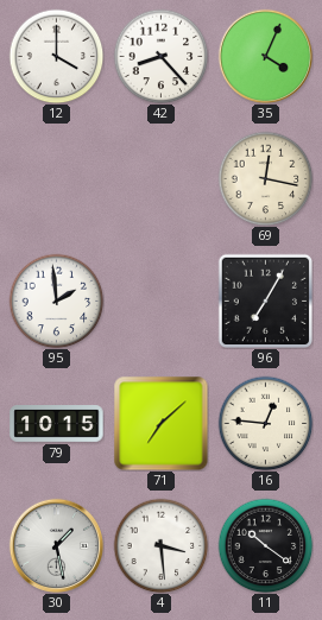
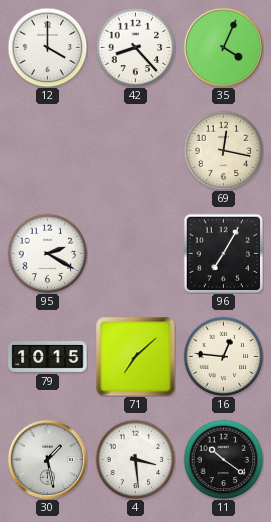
95: 1:59 -> 2:20 (47, 253)
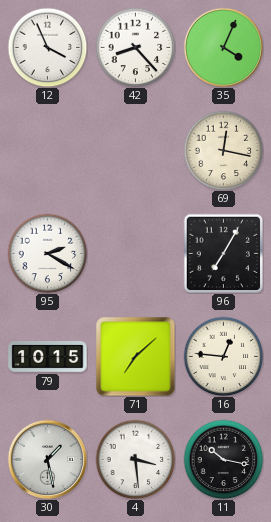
12: 4:00 -> 3:56 (47, 47)
11: 10:21 -> 10:17 (223, 459)
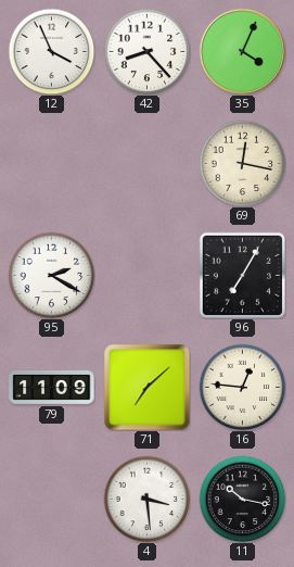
79: 10:15 -> 11:09 (52, 388)
30: 1:28 -> none (47, 459)
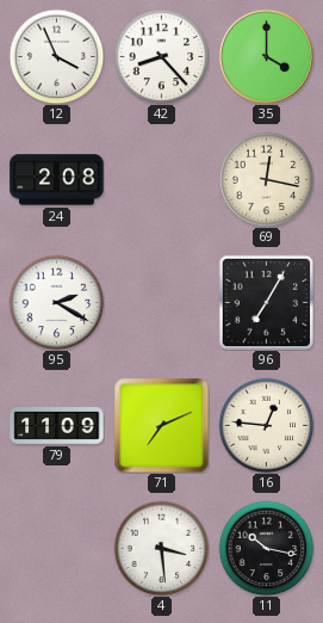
35: 4:04 -> 4:00 (266, 56)
24: none -> 2:08 (57, 180)
71: 7:08 -> 7:11 (161, 425)
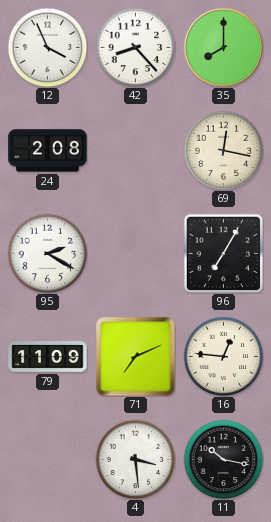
35: 4:00 -> 8:00 (223, 47)
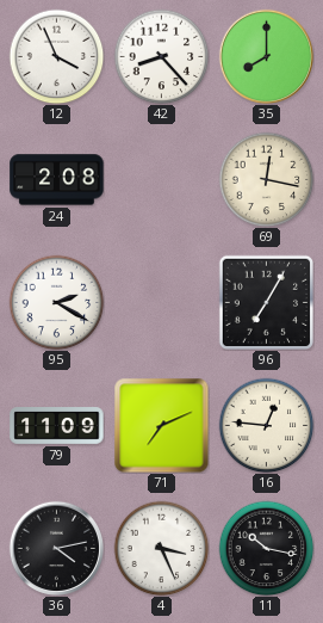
36: none -> 4:13 (56, 548)
4: 3:29 -> 3:26 (161, 548)
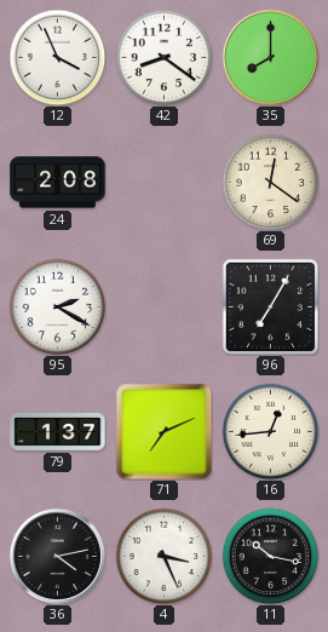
42: 8:23 -> 8:21 (163, 57)
69: 12:17 -> 12:21 (270, 182)
79: 11:09 -> 1:37 (58, 432)
16: 12:46 -> 12:44 (270, 431)
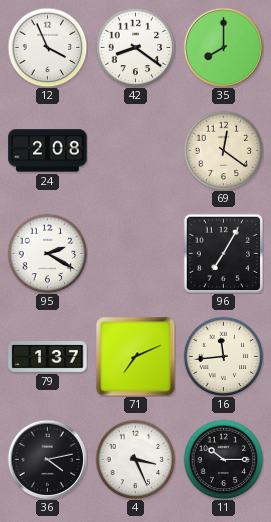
16: 12:44 -> 11:44 (223, 356)
11: 10:17 -> 10:15 (223, 459)
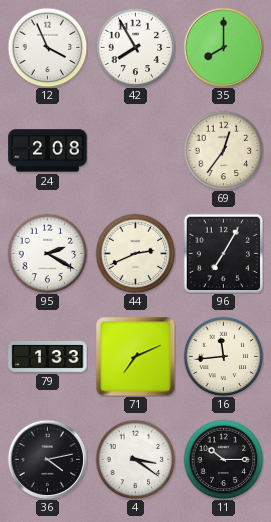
42: 8:21 -> 7:55 (135, 47)
69: 12:21 -> 12:36 (223, 150)
44: none -> 2:41 (135, 253)
79: 1:37 -> 1:33 (48, 357)
4: 3:26 -> 3:21 (135, 459)
